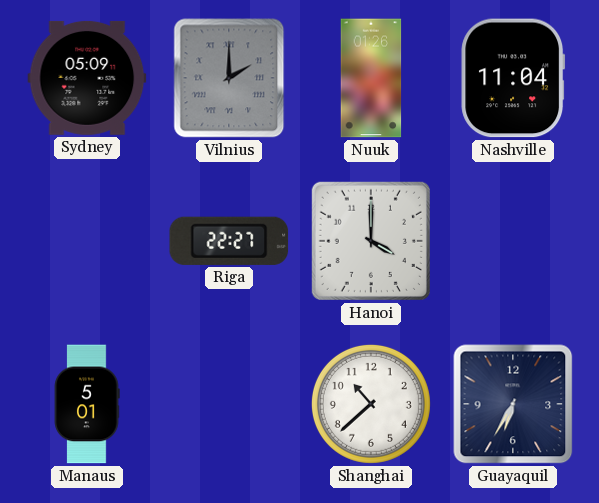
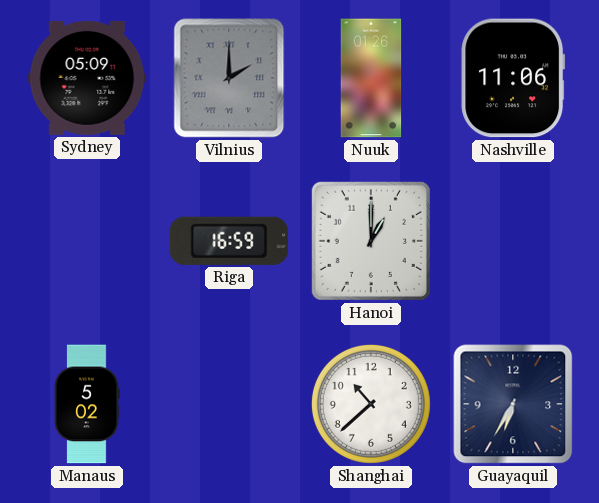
Nashville: 11:04 -> 11:06 (513, 78)
Riga: 22:27 -> 16:59 (229, 241)
Hanoi: 4:00 -> 1:00 (371, 241)
Manaus: 5:01 -> 5:02 (87, 404)
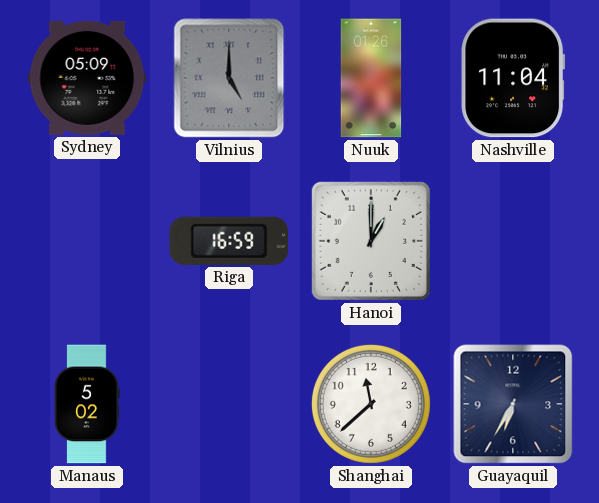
Vilnius: 2:00 -> 5:00 (229, 78)
Nashville: 11:06 -> 11:04 (513, 78)
Shanghai: 10:38 -> 11:38 (371, 404)
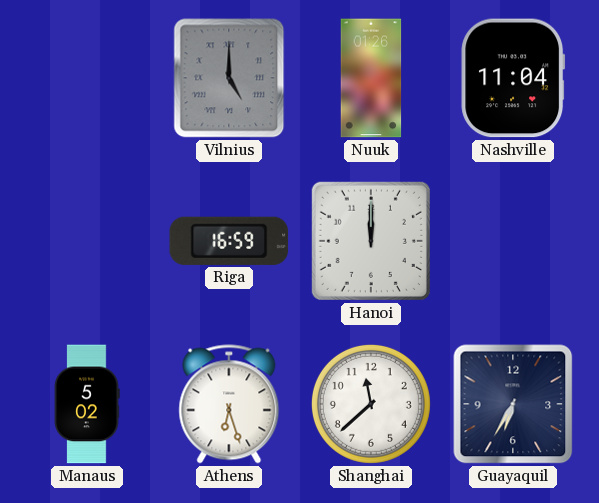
Sydney: 05:09 -> none (87, 78)
Hanoi: 1:00 -> 12:00 (371, 241)
Athens: none -> 6:27 (229, 404)
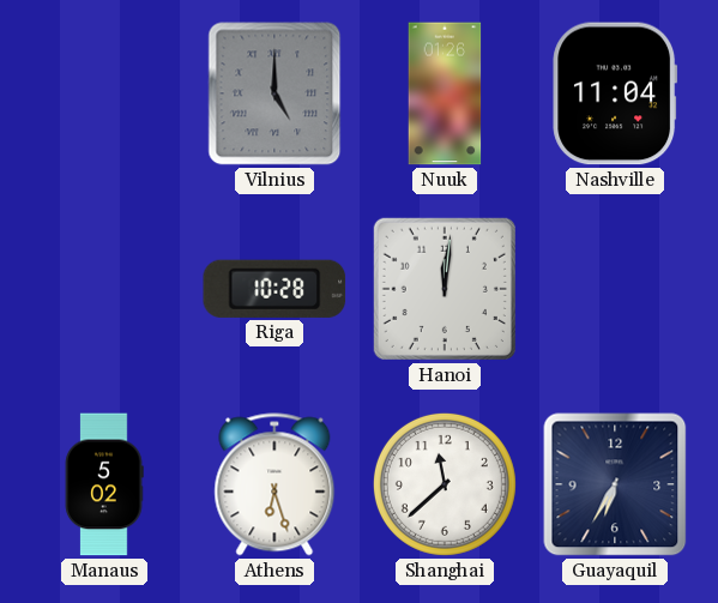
Riga: 16:59 -> 10:28 (274, 289)
Hanoi: 12:00 -> 12:01 (445, 289)
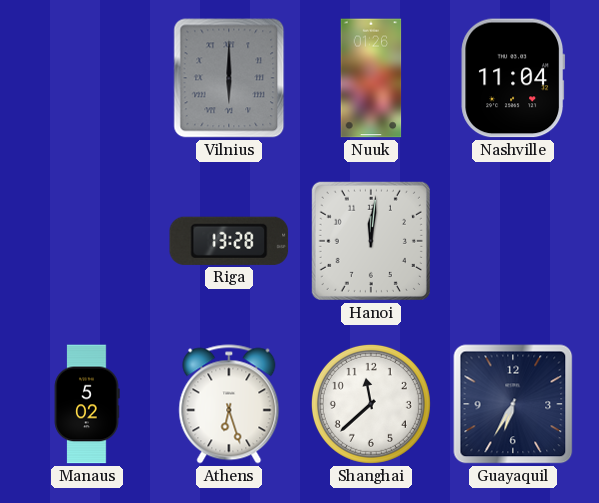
Vilnius: 5:00 -> 6:00 (229, 78)
Riga: 10:28 -> 13:28 (229, 241)
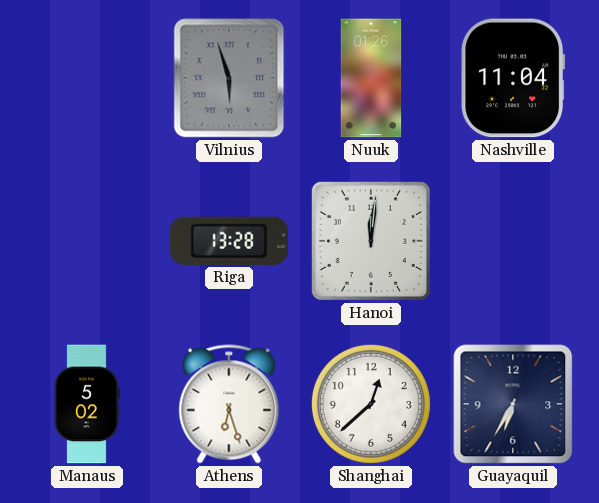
Vilnius: 6:00 -> 5:57 (229, 78)
Shanghai: 11:38 -> 12:38 (371, 404)
